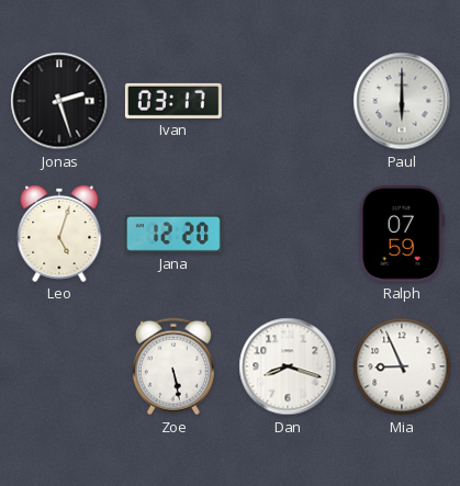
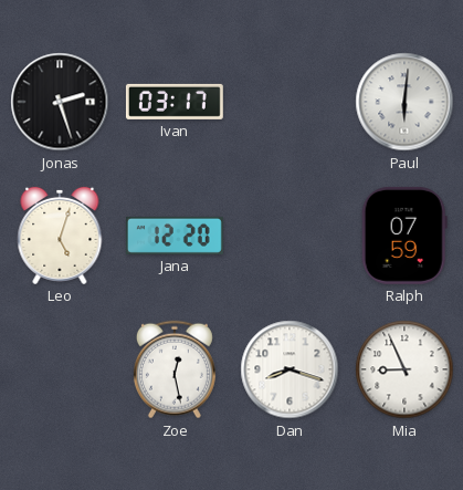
Paul: 6:00 -> 6:01 (404, 102)
Zoe: 5:28 -> 12:28 (175, 369)
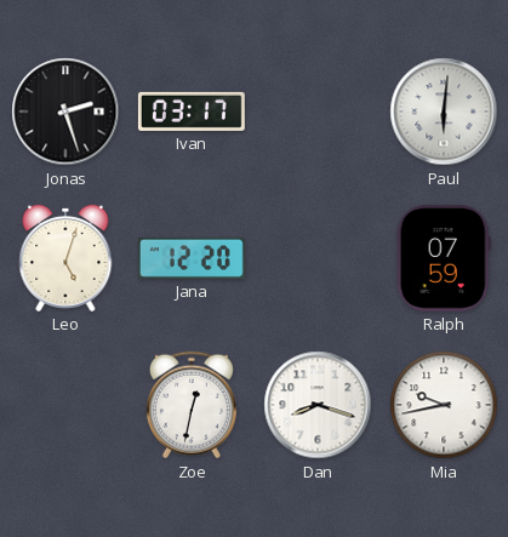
Zoe: 12:28 -> 12:32 (192, 405)
Mia: 8:56 -> 9:43 (444, 405)
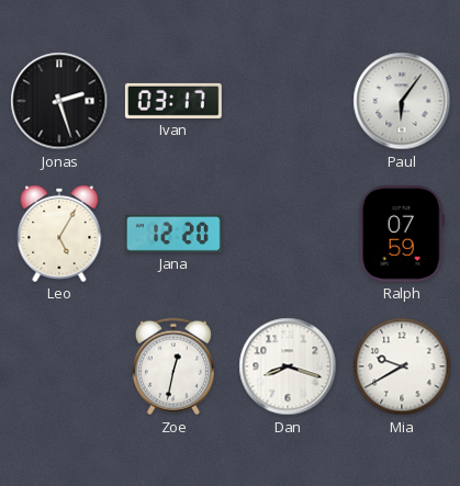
Paul: 6:01 -> 6:06 (402, 101)
Leo: 5:03 -> 5:05 (59, 234)
Mia: 9:43 -> 9:40 (402, 366)
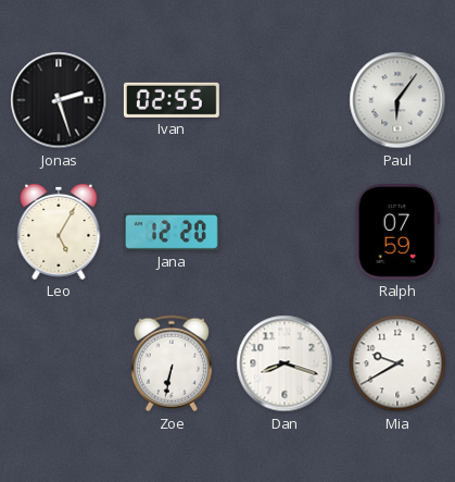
Ivan: 03:17 -> 02:55 (172, 100)
Zoe: 12:32 -> 6:32 (172, 363)
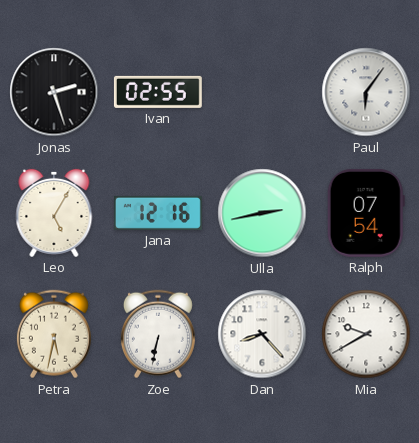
Jana: 12:20 -> 12:16 (158, 213)
Ulla: none -> 2:43 (262, 213)
Ralph: 07:59 -> 07:54 (366, 213)
Petra: none -> 5:32 (54, 334)
Dan: 8:18 -> 8:23 (262, 334)
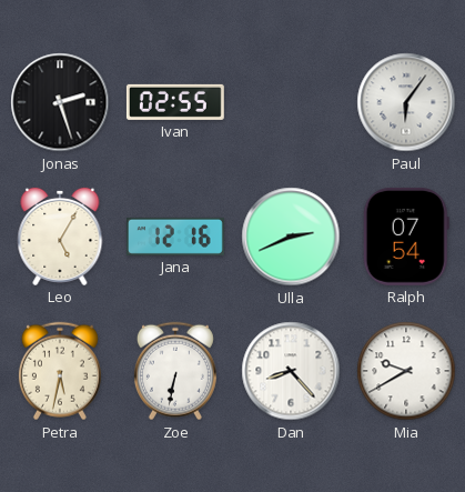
Ulla: 2:43 -> 2:41 (291, 237)
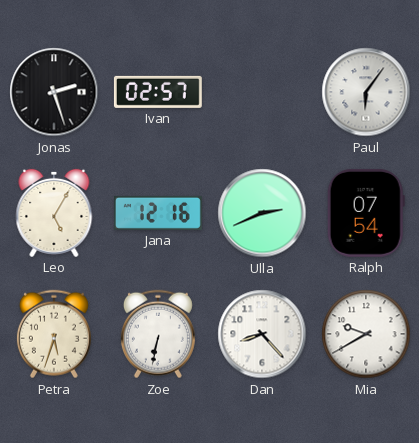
Ivan: 02:55 -> 02:57 (158, 92)
Petra: 5:32 -> 5:33 (54, 334)
